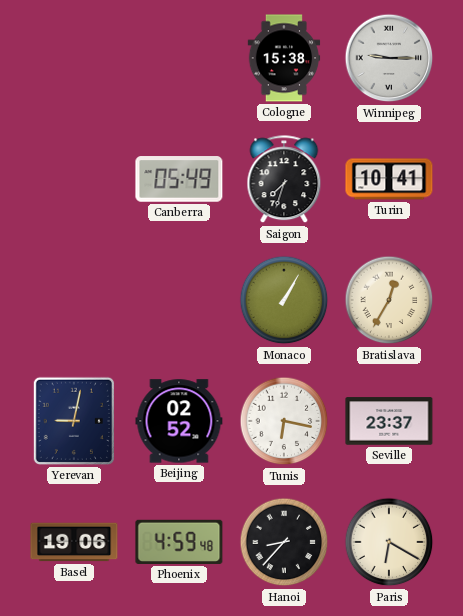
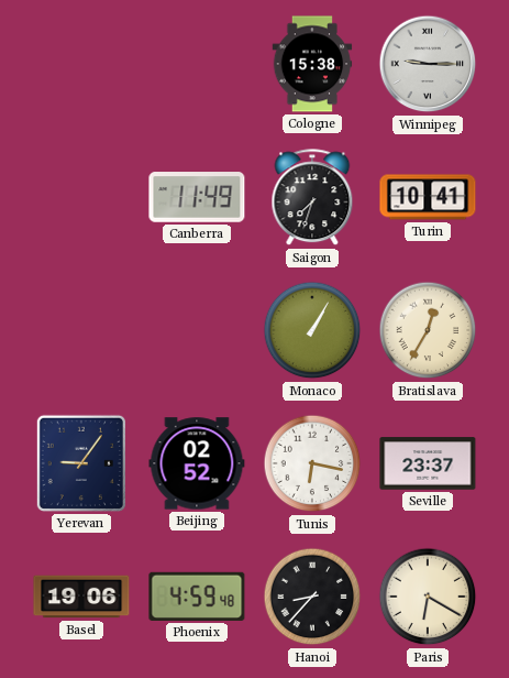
Canberra: 05:49 -> 11:49 (197, 197)
Yerevan: 9:02 -> 9:06 (81, 463)
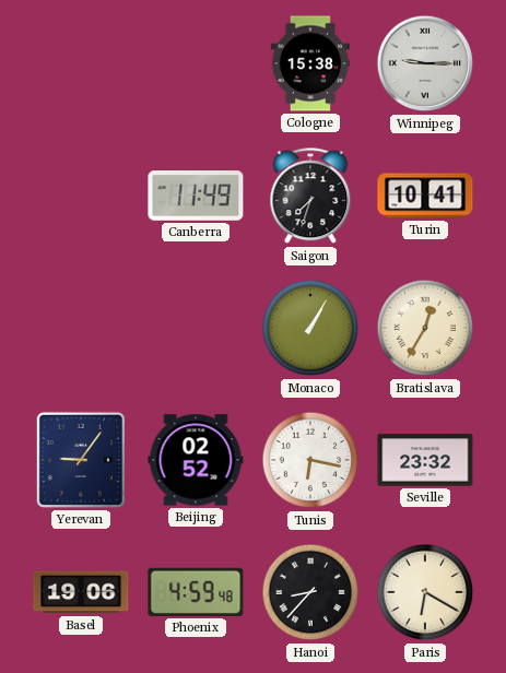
Seville: 23:37 -> 23:32 (425, 460)
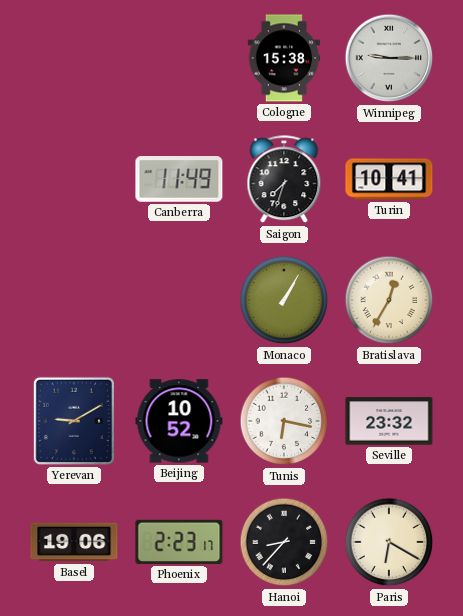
Yerevan: 9:06 -> 9:10 (74, 421)
Beijing: 02:52 -> 10:52 (179, 421)
Phoenix: 4:59 -> 2:23 (179, 542)
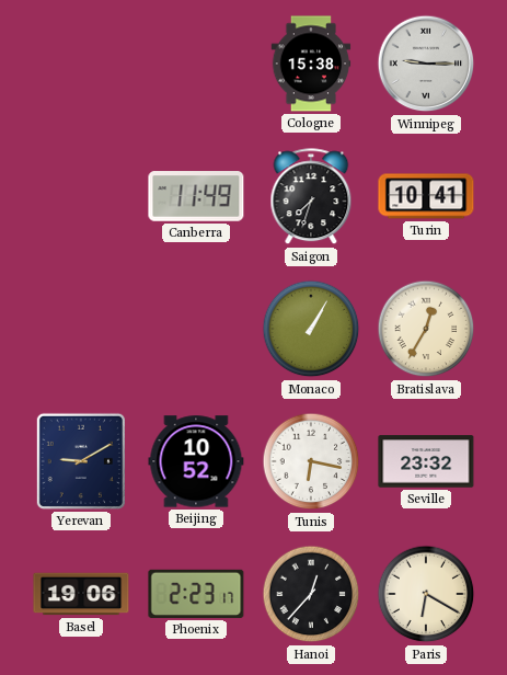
Hanoi: 8:37 -> 12:37 (311, 594)
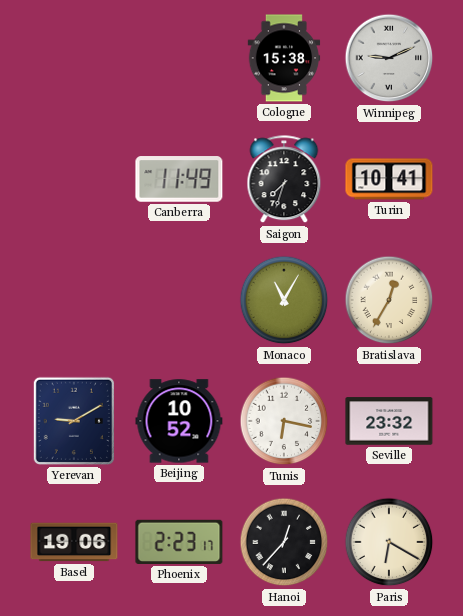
Winnipeg: 9:15 -> 9:11 (389, 58)
Monaco: 1:05 -> 11:05 (284, 300)
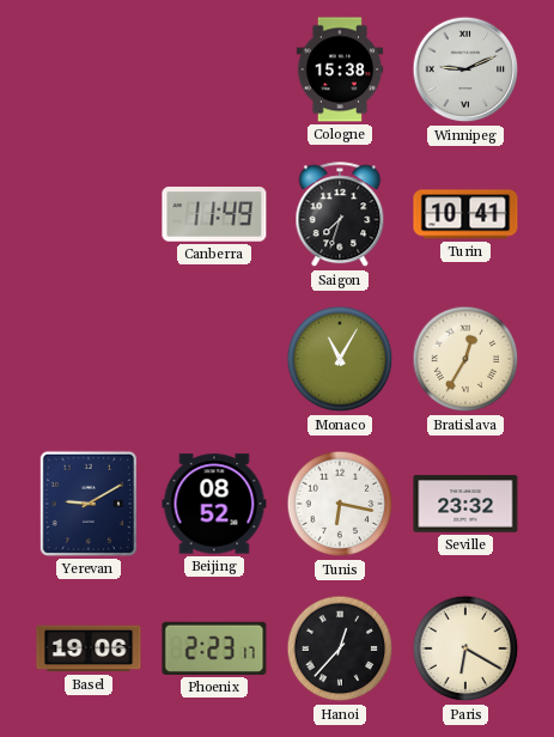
Beijing: 10:52 -> 08:52 (214, 504)
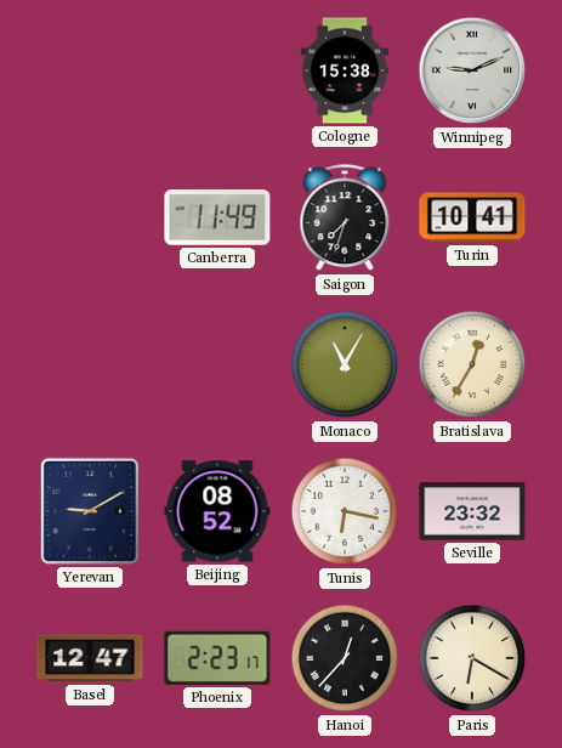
Basel: 19:06 -> 12:47 (90, 658)
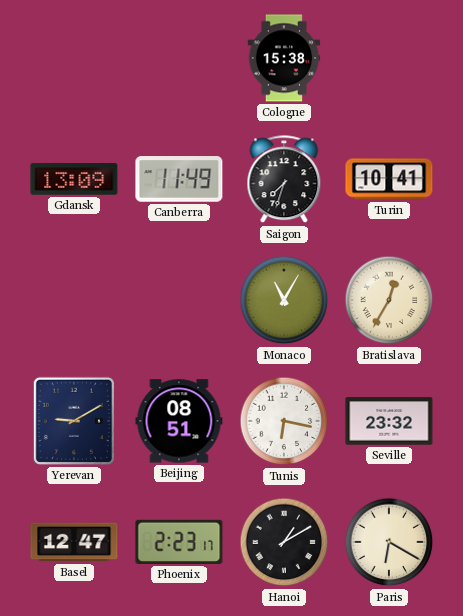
Winnipeg: 9:11 -> none (472, 70)
Gdansk: none -> 13:09 (74, 179)
Beijing: 08:52 -> 08:51 (179, 421)
Hanoi: 12:37 -> 1:10 (284, 542)
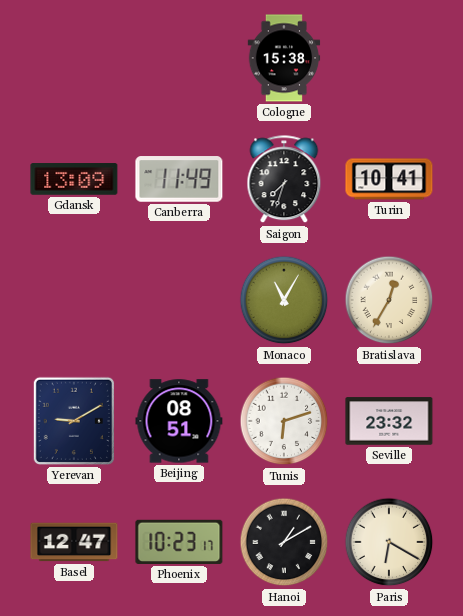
Tunis: 6:17 -> 6:12 (284, 421)
Phoenix: 2:23 -> 10:23 (179, 542)
